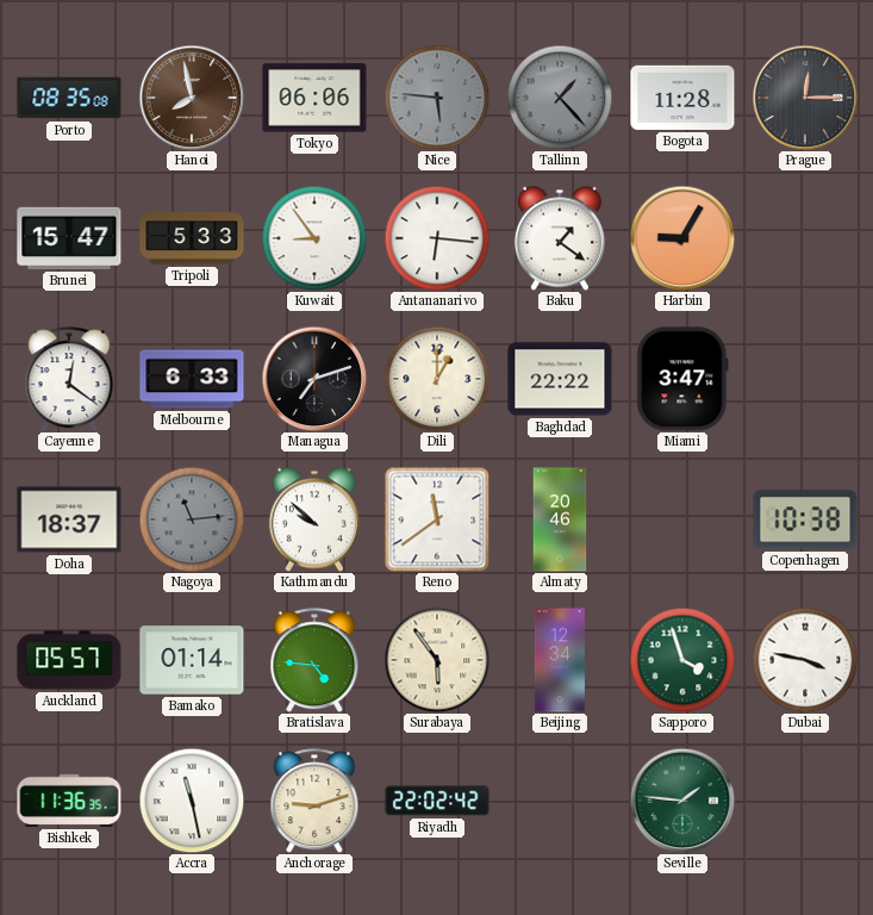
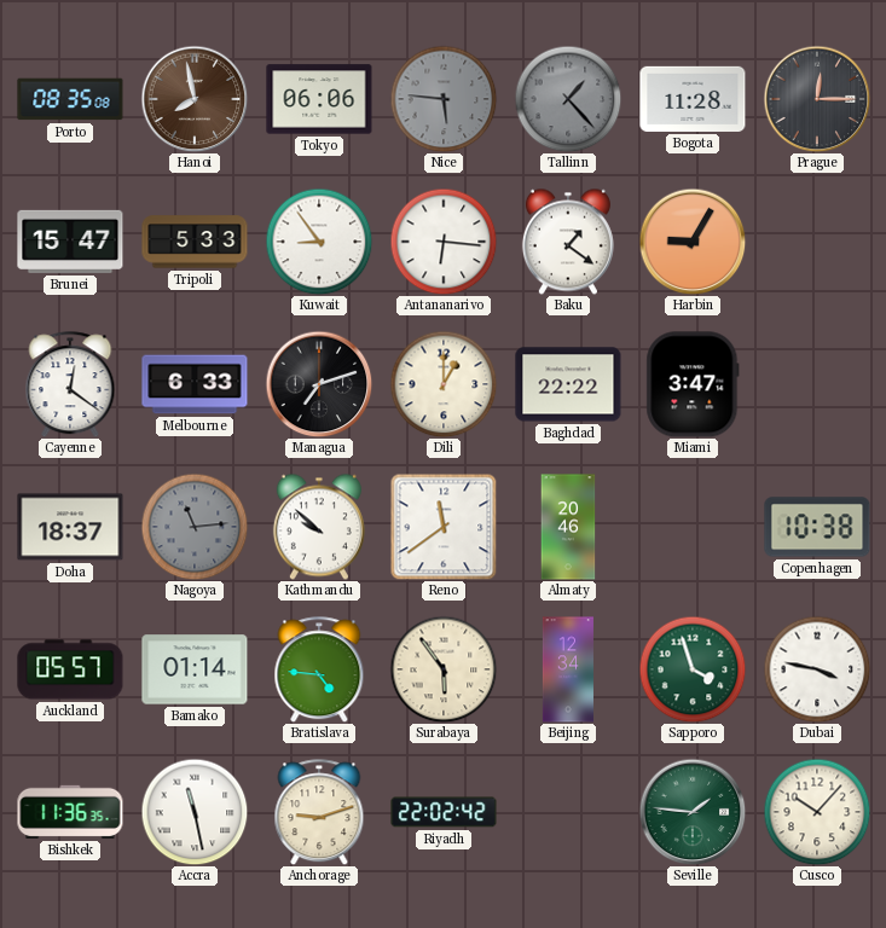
Cusco: none -> 10:07 (817, 812)
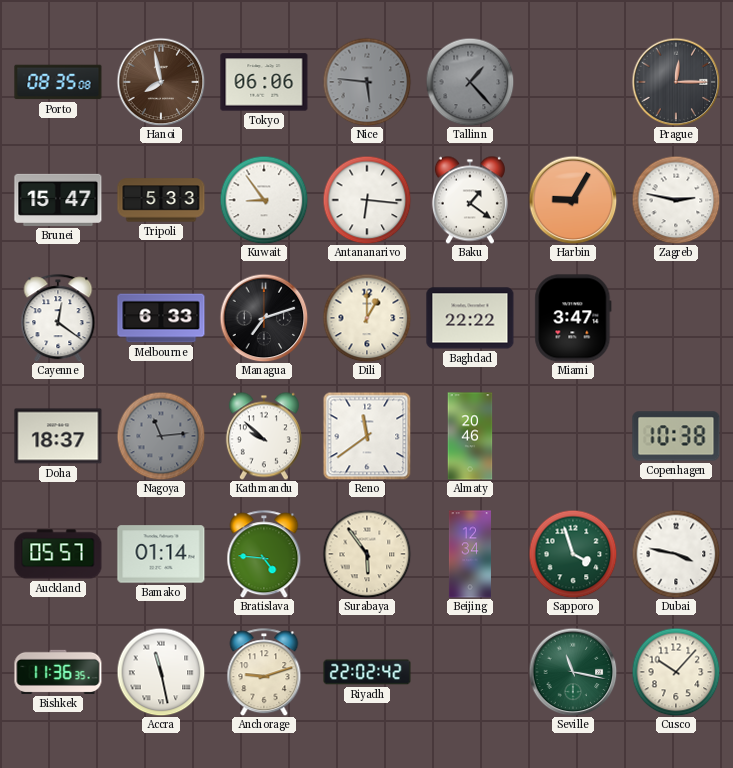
Bogota: 11:28 -> none (693, 99)
Zagreb: none -> 2:47 (676, 200)
Seville: 1:46 -> 11:17 (573, 672)
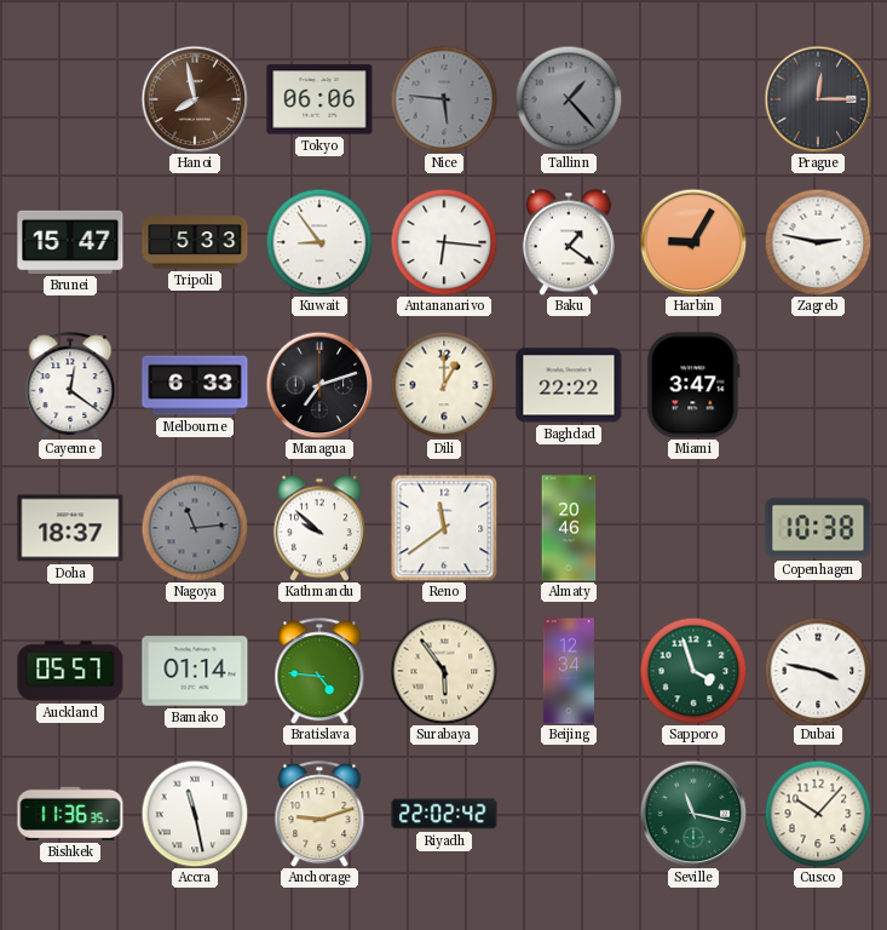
Porto: 08:35 -> none (58, 82)
